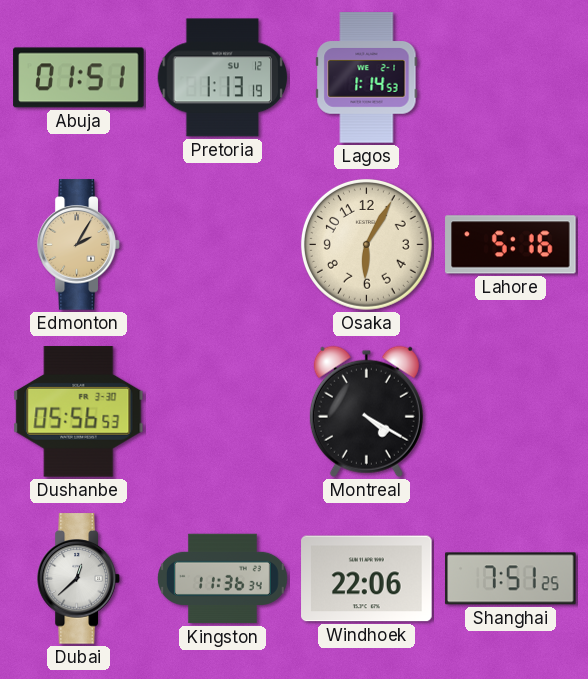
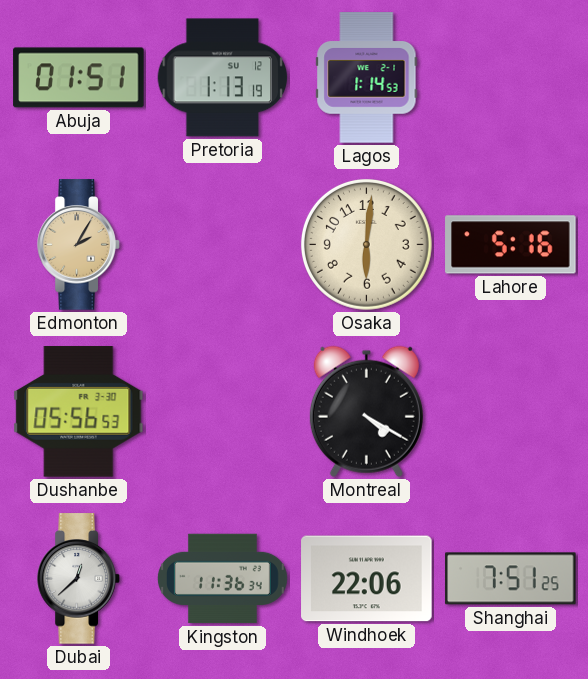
Osaka: 6:05 -> 6:01 (367, 245)
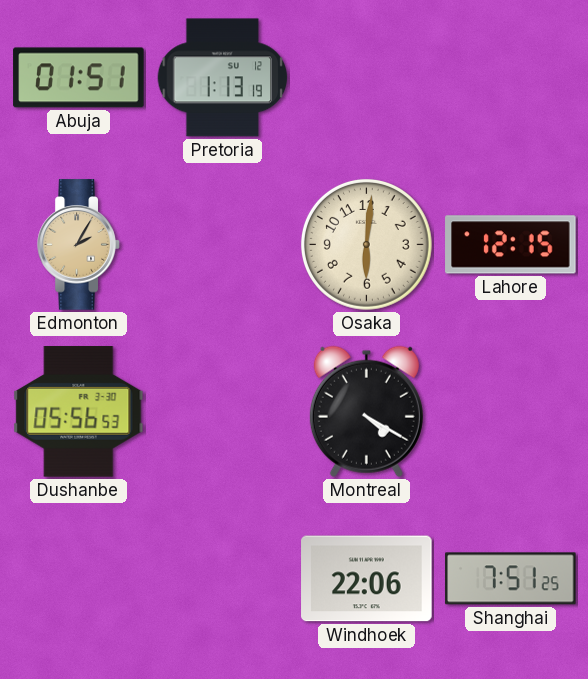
Lagos: 1:14 -> none (367, 78)
Lahore: 5:16 -> 12:15 (511, 245)
Dubai: 12:38 -> none (79, 579)
Kingston: 11:36 -> none (222, 579)
